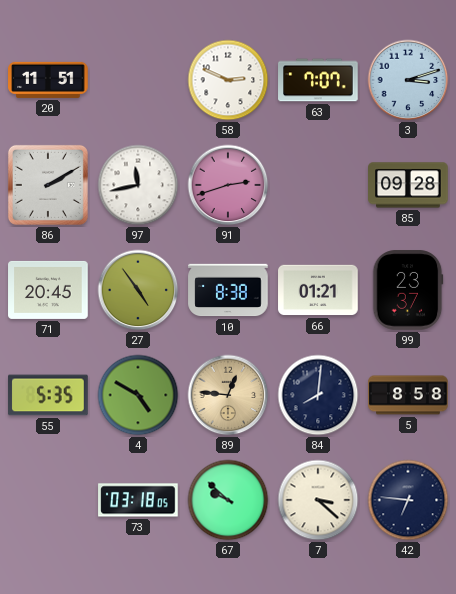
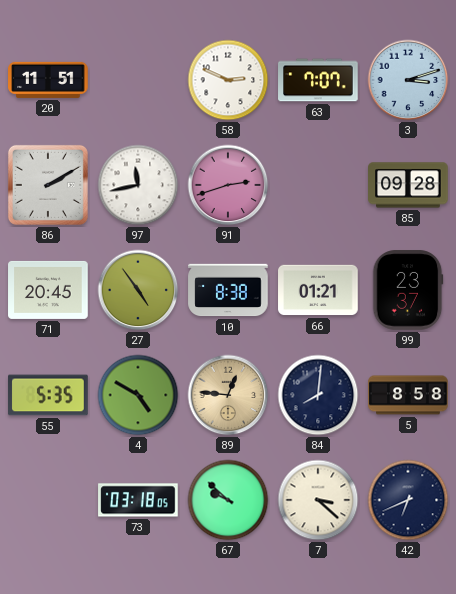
42: 6:46 -> 6:41 (408, 500)
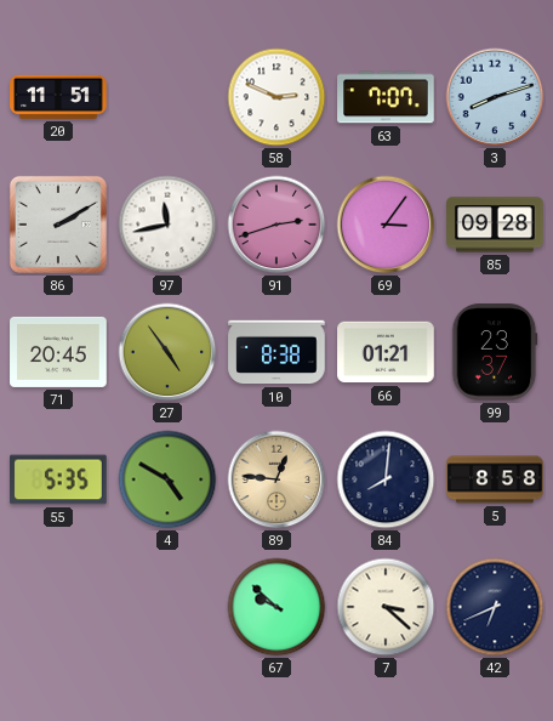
3: 3:12 -> 8:12 (495, 97)
69: none -> 3:06 (386, 225)
73: 03:18 -> none (138, 500)
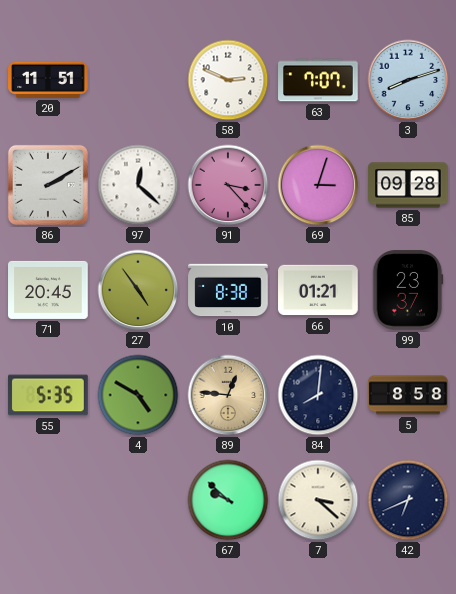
97: 11:43 -> 12:22 (138, 185)
91: 2:42 -> 3:23 (228, 185)
69: 3:06 -> 3:03 (318, 185)
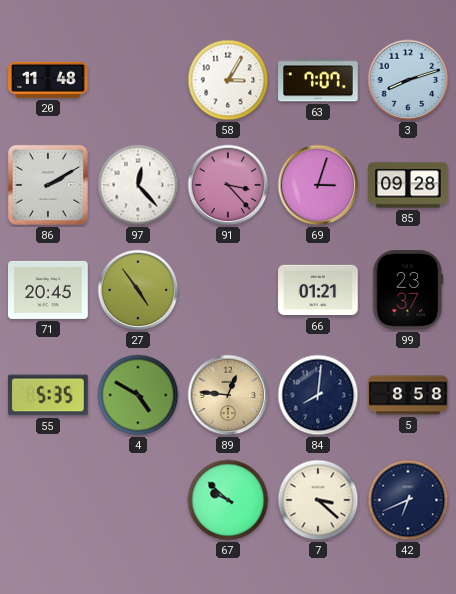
20: 11:51 -> 11:48 (48, 80)
58: 2:49 -> 3:05 (228, 80)
97: 12:22 -> 12:23 (138, 185)
10: 8:38 -> none (228, 290)
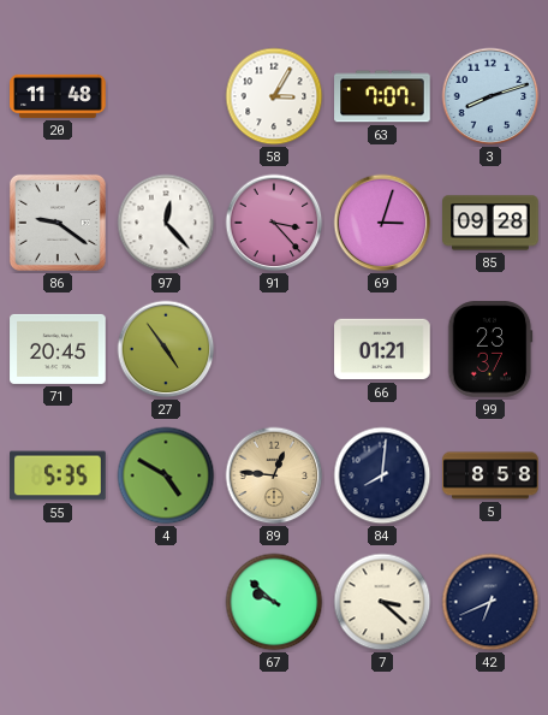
86: 2:10 -> 9:21 (58, 223)
